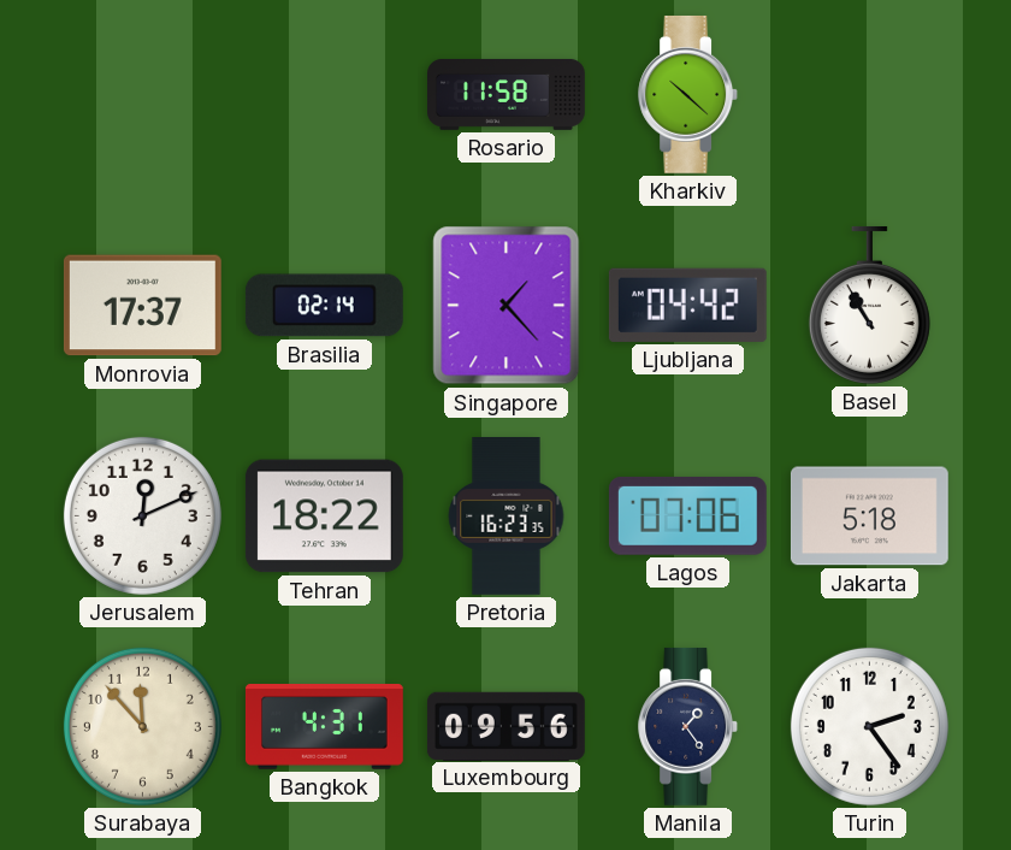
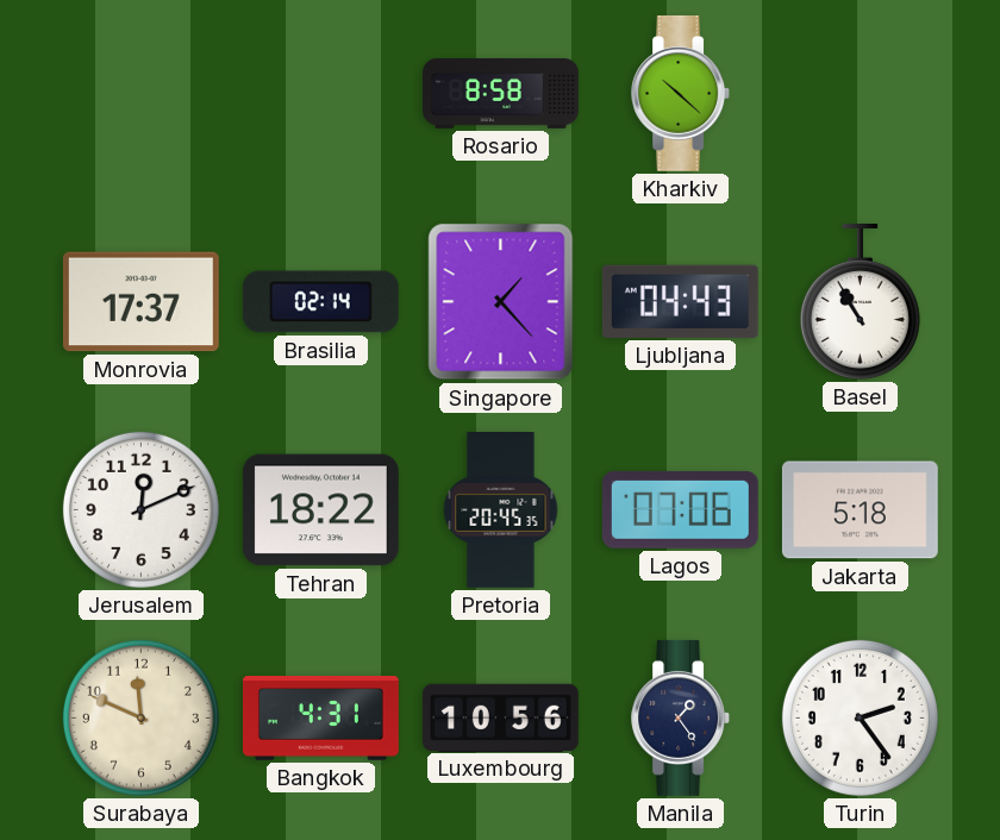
Rosario: 11:58 -> 8:58 (501, 93)
Ljubljana: 04:42 -> 04:43 (680, 301)
Pretoria: 16:23 -> 20:45 (501, 510)
Surabaya: 11:53 -> 11:49 (140, 717)
Luxembourg: 09:56 -> 10:56 (500, 717)
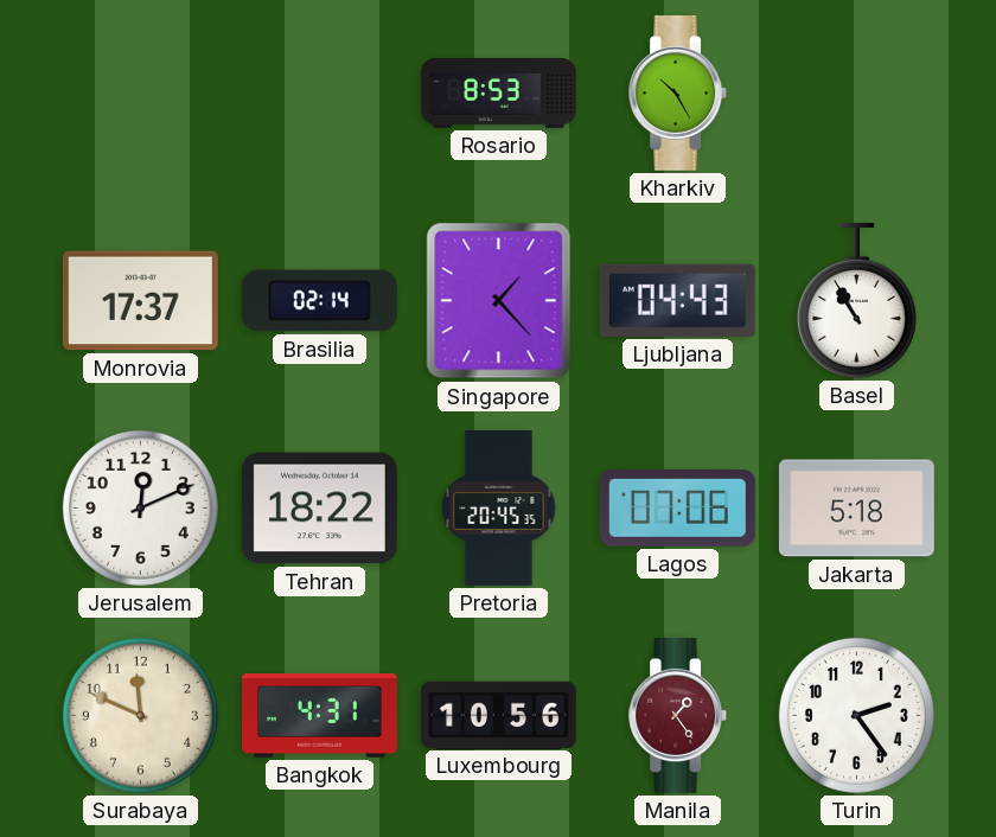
Rosario: 8:58 -> 8:53 (499, 92)
Kharkiv: 10:22 -> 10:25 (678, 92)
Manila dial: navy -> burgundy (678, 715)
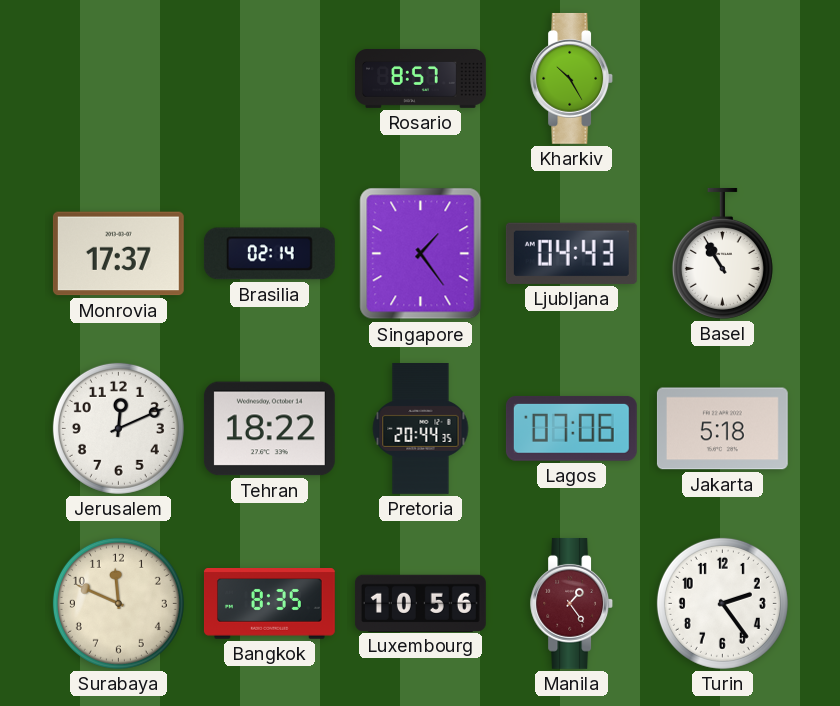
Rosario: 8:53 -> 8:57 (421, 78)
Singapore: 1:23 -> 1:24 (421, 254)
Pretoria: 20:45 -> 20:44 (421, 429)
Bangkok: 4:31 -> 8:35 (269, 604)
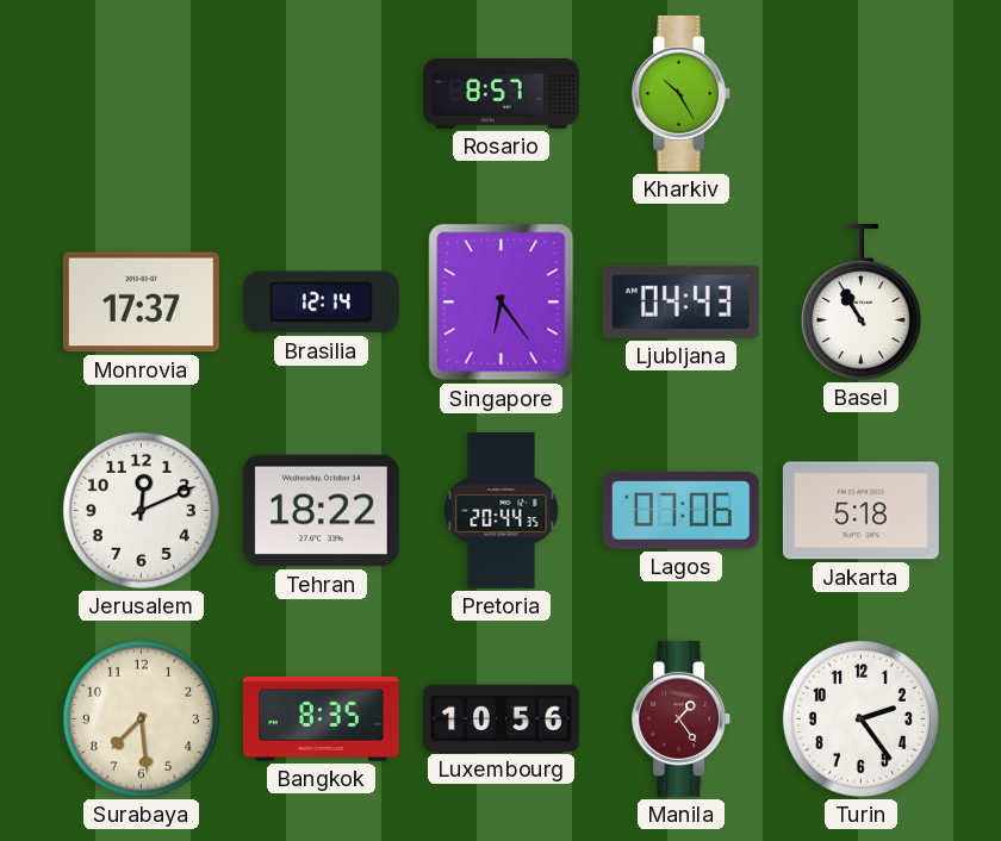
Brasilia: 02:14 -> 12:14 (321, 303)
Singapore: 1:24 -> 6:24 (502, 303)
Surabaya: 11:49 -> 7:29 (141, 718)
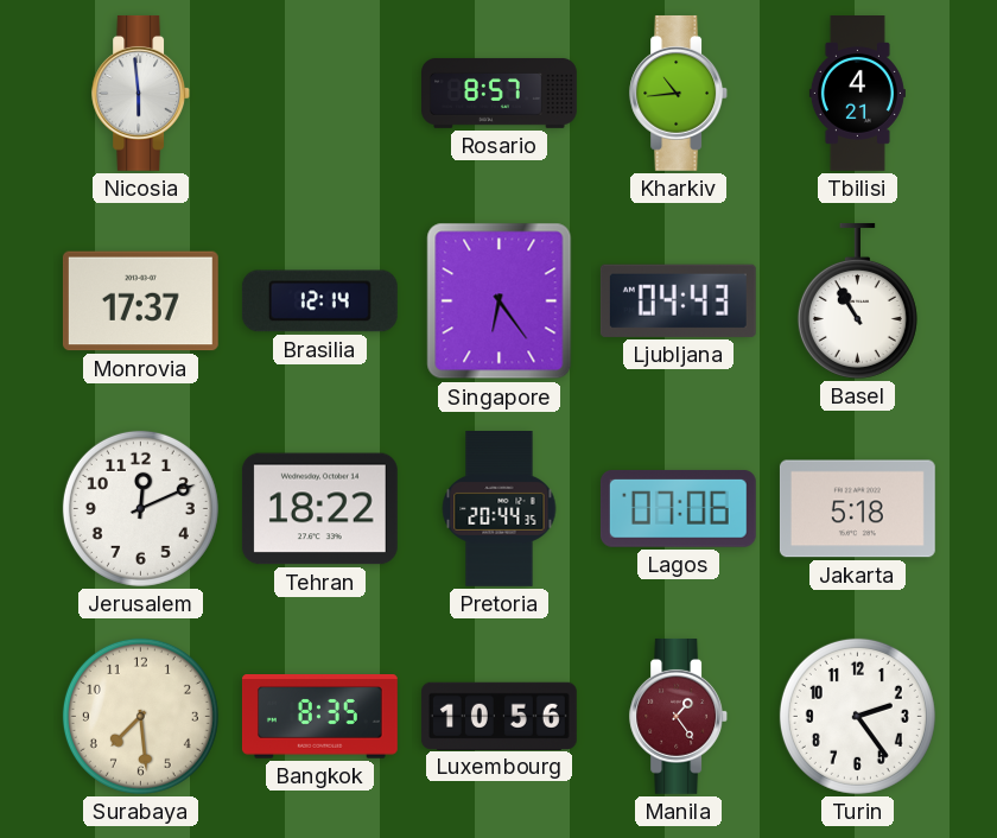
Nicosia: none -> 5:59 (141, 93)
Kharkiv: 10:25 -> 10:44 (679, 93)
Tbilisi: none -> 4:21 (857, 94)
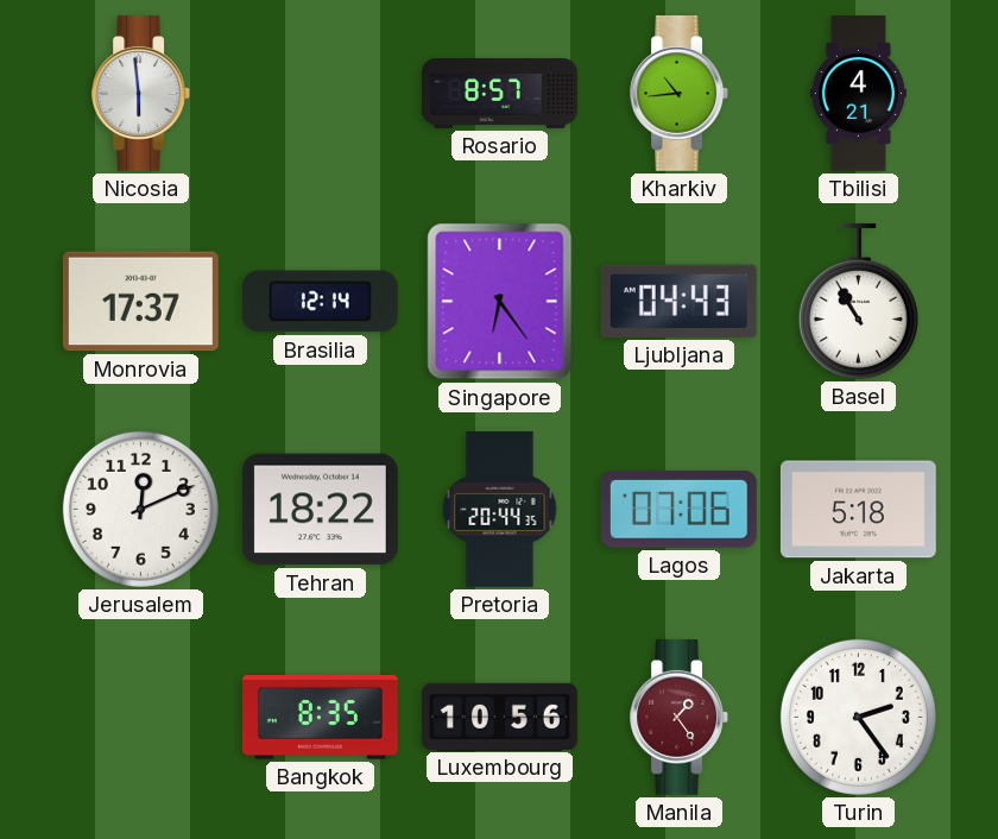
Surabaya: 7:29 -> none (140, 716)
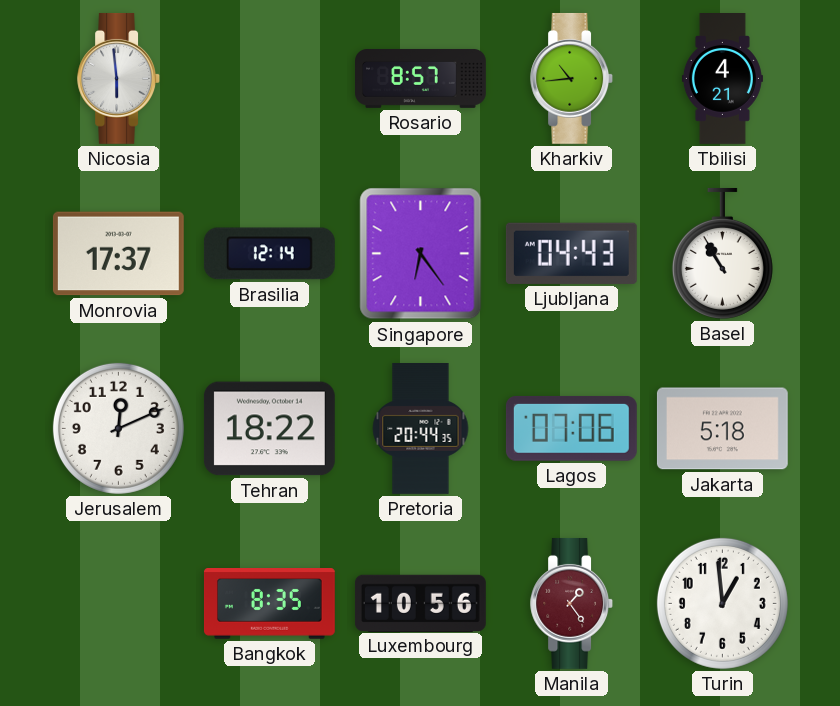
Turin: 2:24 -> 12:59 (722, 603)
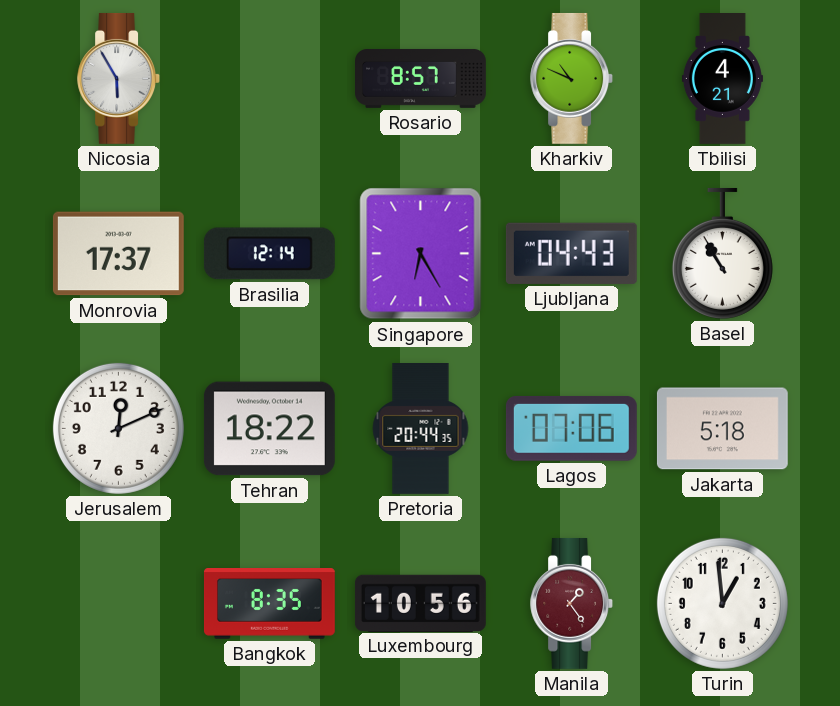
Nicosia: 5:59 -> 5:55 (119, 78)
Kharkiv: 10:44 -> 10:49 (572, 78)
Singapore: 6:24 -> 6:25 (421, 254)
